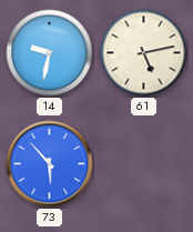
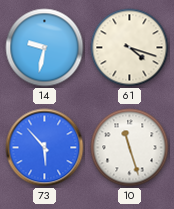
61: 5:13 -> 4:18 (130, 48)
10: none -> 11:27 (130, 148)
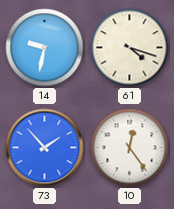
73: 5:53 -> 1:53 (45, 148)
10: 11:27 -> 12:24 (130, 148)
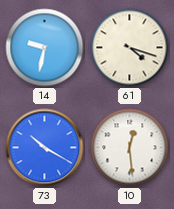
73: 1:53 -> 10:20 (45, 148)
10: 12:24 -> 12:29 (130, 148)
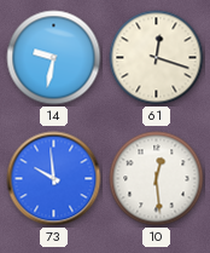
61: 4:18 -> 12:18 (157, 58)
73: 10:20 -> 9:59 (54, 179)
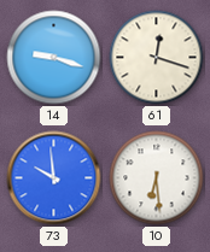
14: 9:32 -> 9:18 (54, 58)
10: 12:29 -> 6:29 (157, 178)
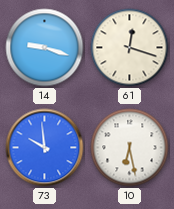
10: 6:29 -> 6:28 (130, 148)
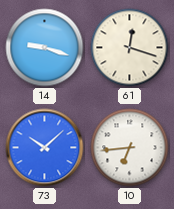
73: 9:59 -> 10:08 (45, 148)
10: 6:28 -> 6:44 (130, 148)
